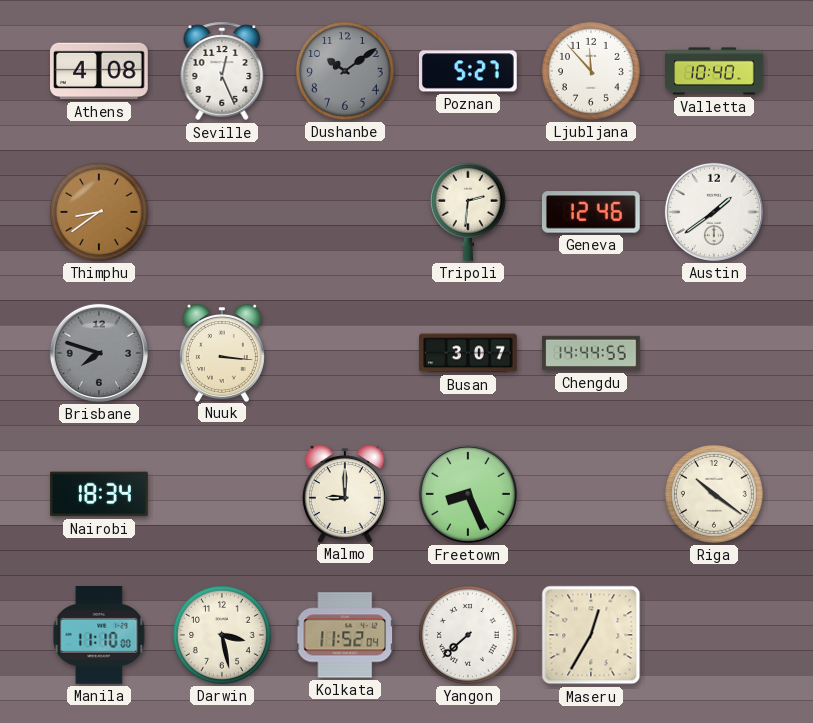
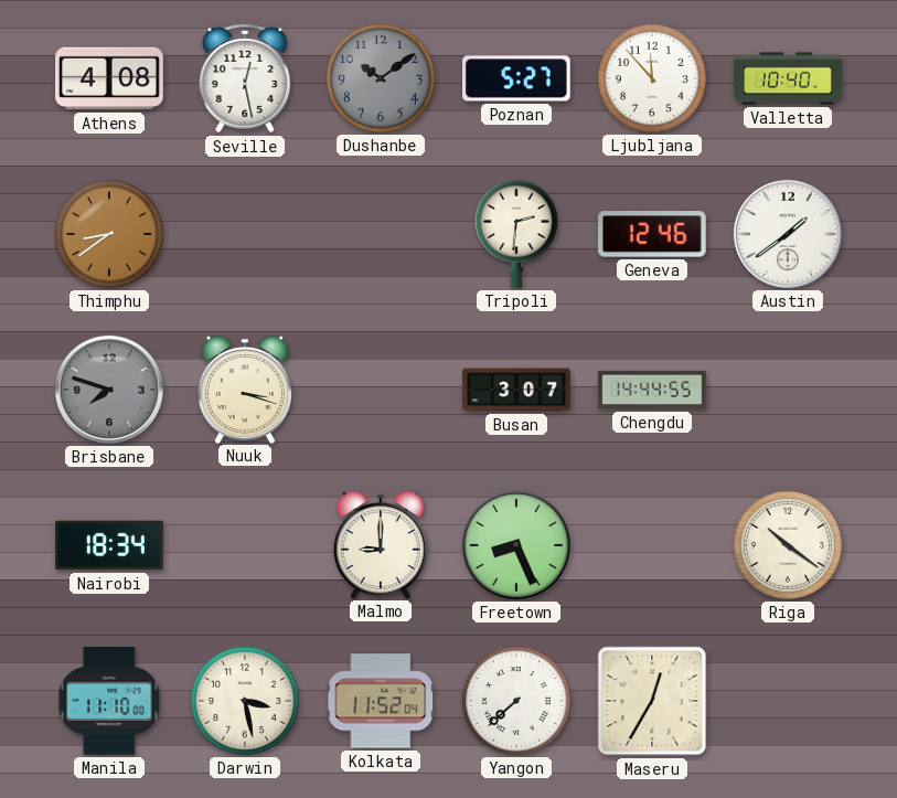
Seville: 12:26 -> 12:28 (245, 78)
Nuuk: 3:16 -> 3:18 (245, 390)
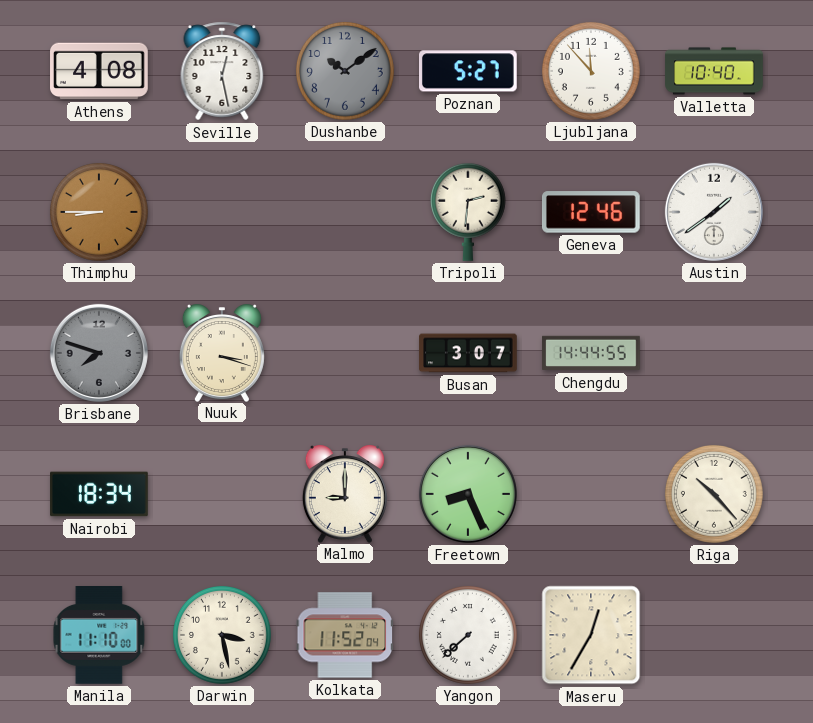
Thimphu: 8:39 -> 8:45 (99, 212)
Riga: 10:21 -> 10:23 (714, 494)
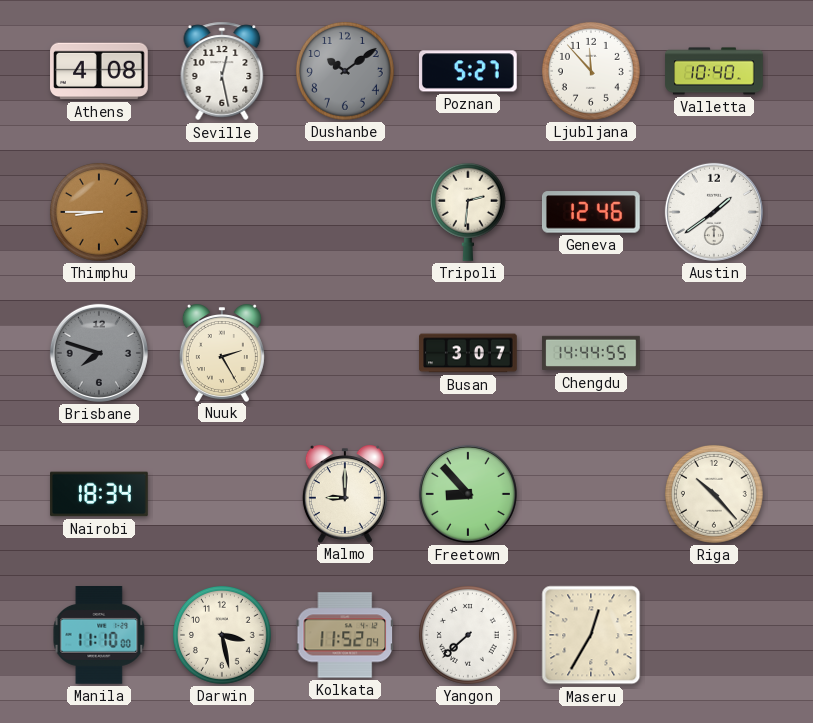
Nuuk: 3:18 -> 2:25 (222, 353)
Freetown: 8:26 -> 8:53 (468, 494)
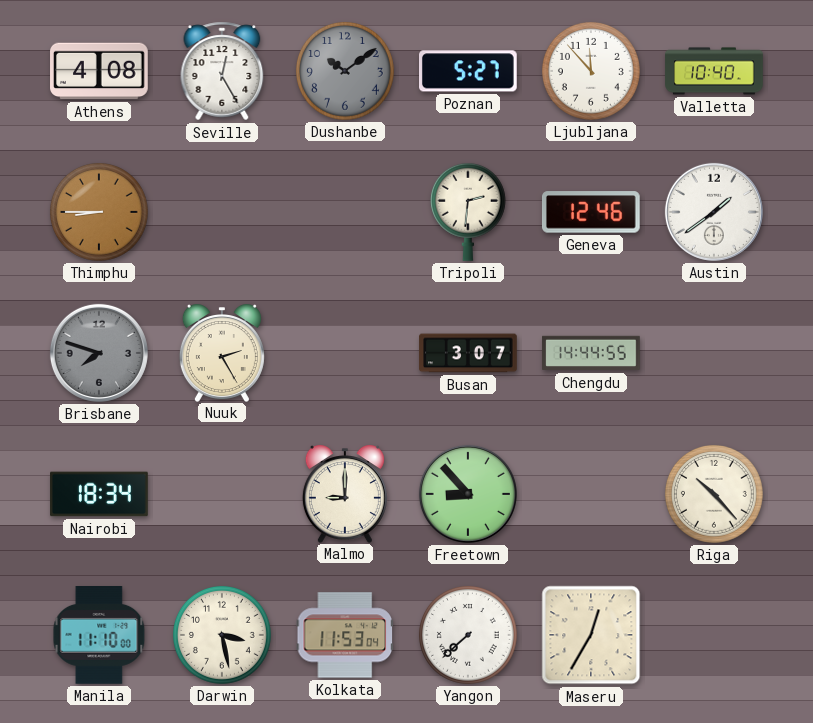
Seville: 12:28 -> 12:25 (222, 71)
Kolkata: 11:52 -> 11:53 (344, 635)
